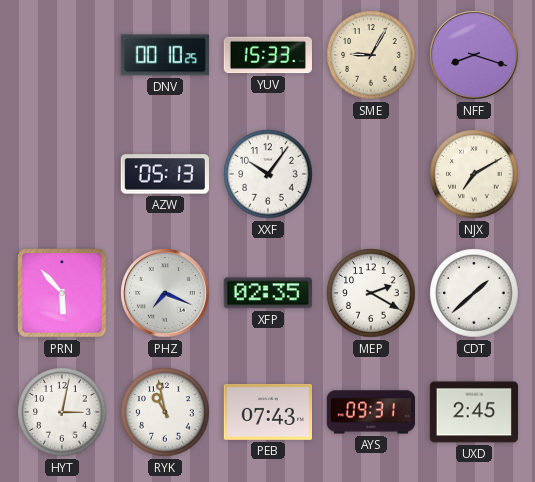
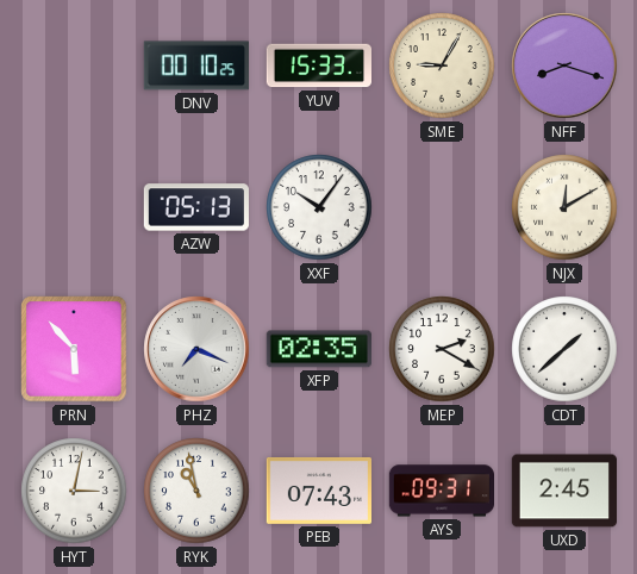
NJX: 7:10 -> 12:10 (564, 207)
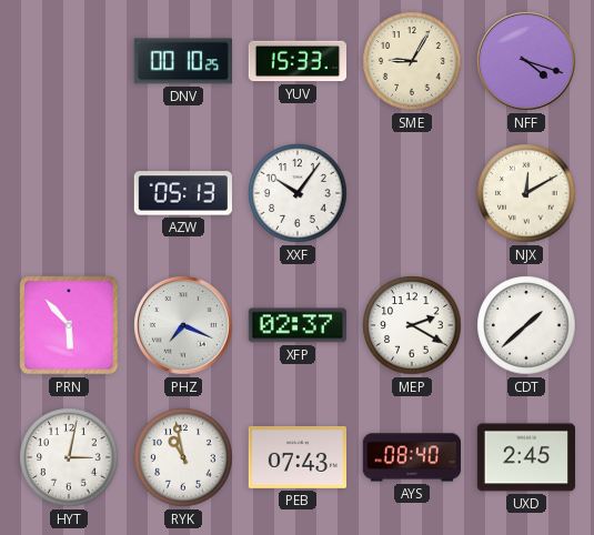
NFF: 8:18 -> 4:18 (526, 61)
XFP: 02:35 -> 02:37 (298, 325)
AYS: 09:31 -> 08:40 (411, 457)
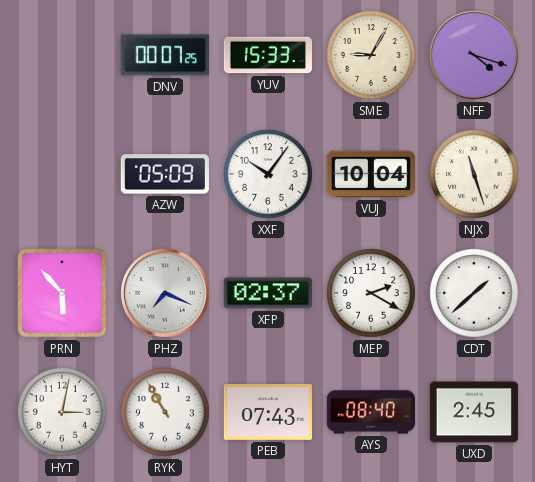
DNV: 00:10 -> 00:07 (165, 55)
AZW: 05:13 -> 05:09 (165, 174)
VUJ: none -> 10:04 (370, 174)
NJX: 12:10 -> 11:27 (474, 174)
RYK: 10:58 -> 10:55 (165, 412)
